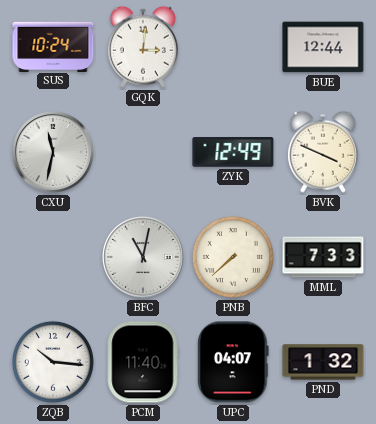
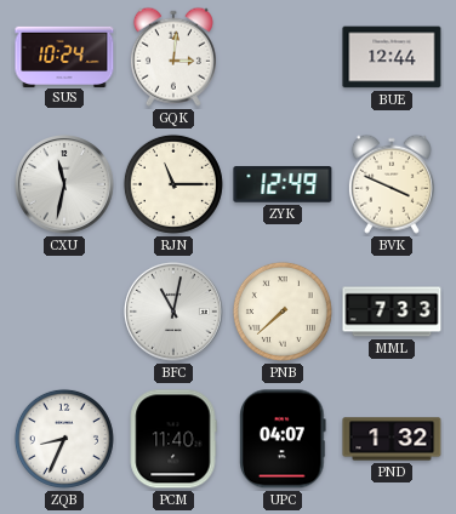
RJN: none -> 11:15 (173, 184)
ZQB: 10:16 -> 8:34 (64, 439)
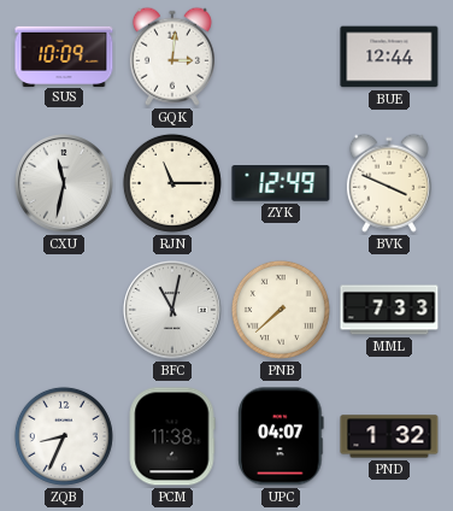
SUS: 10:24 -> 10:09 (64, 55)
PCM: 11:40 -> 11:38 (172, 436)
